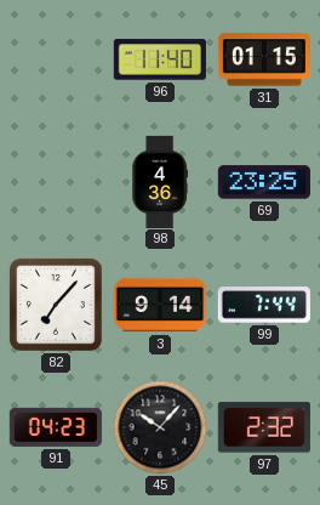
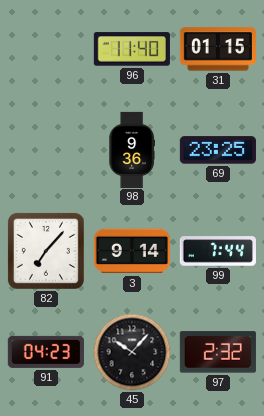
98: 4:36 -> 9:36 (132, 149)
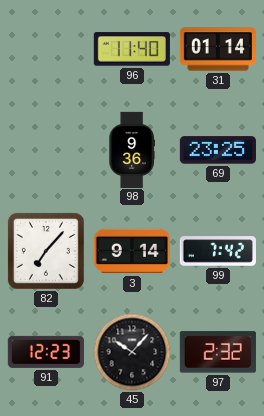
31: 01:15 -> 01:14 (218, 49)
99: 7:44 -> 7:42 (218, 251)
91: 04:23 -> 12:23 (46, 352)
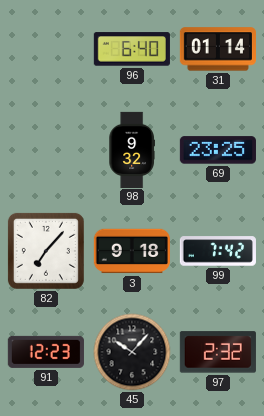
96: 11:40 -> 6:40 (132, 49)
98: 9:36 -> 9:32 (132, 149)
3: 9:14 -> 9:18 (132, 251)
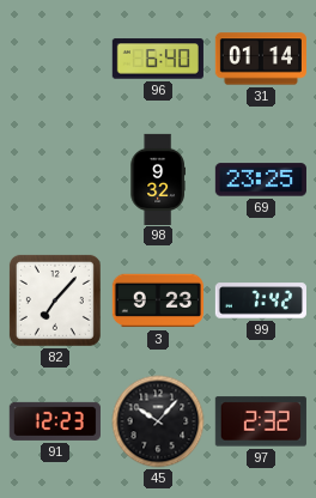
3: 9:18 -> 9:23 (158, 300)
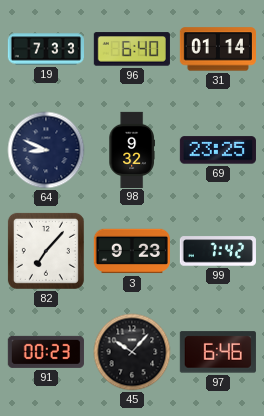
19: none -> 7:33 (45, 49)
64: none -> 8:49 (46, 150)
91: 12:23 -> 00:23 (46, 352)
97: 2:32 -> 6:46 (218, 352)
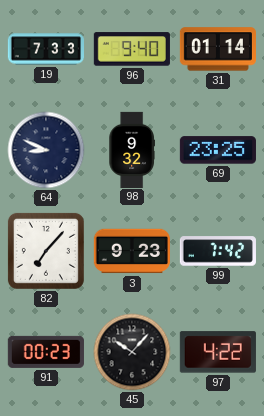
96: 6:40 -> 9:40 (132, 49)
97: 6:46 -> 4:22 (218, 352)
